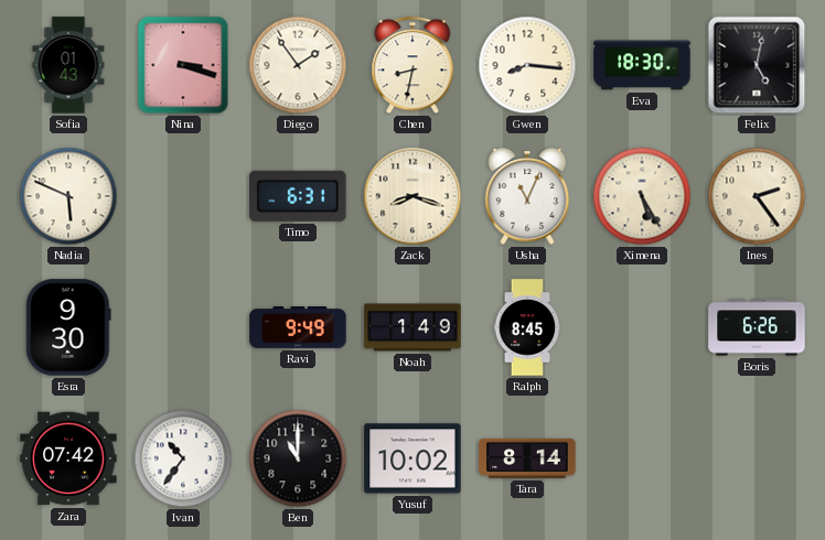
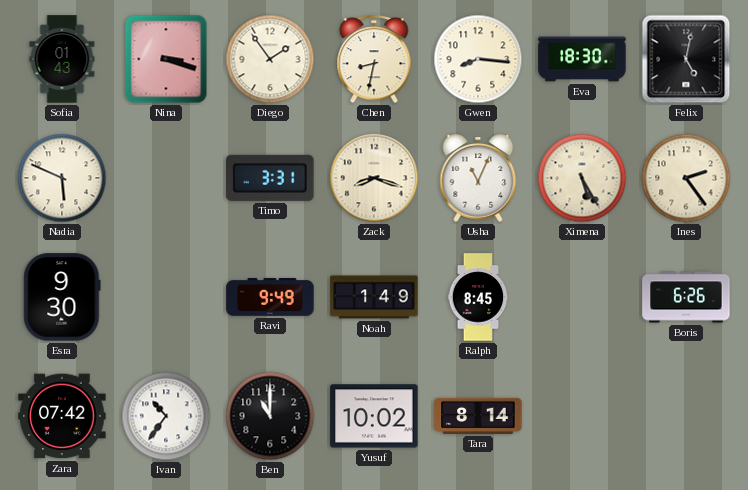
Timo: 6:31 -> 3:31 (270, 178)
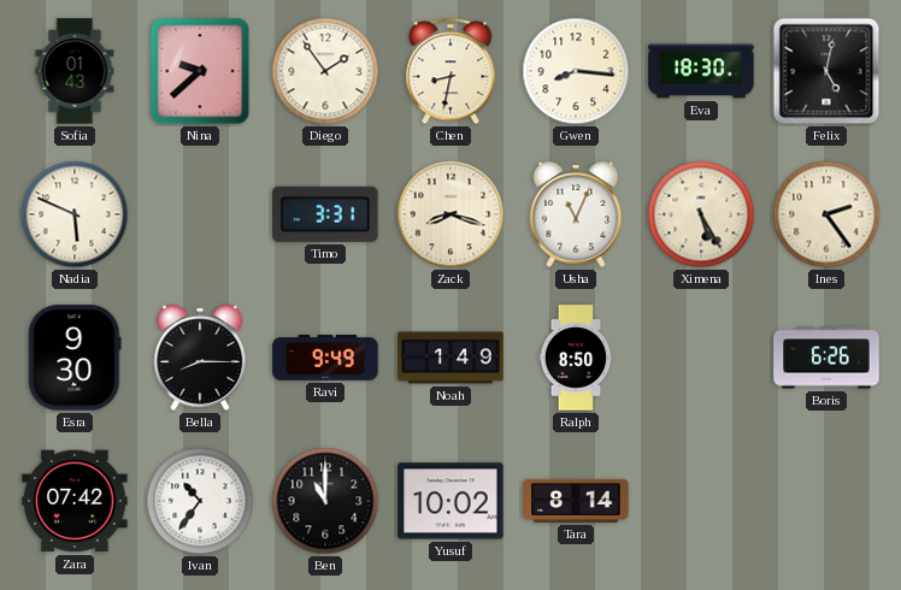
Nina: 3:18 -> 9:38 (200, 71)
Bella: none -> 8:15 (200, 358)
Ralph: 8:45 -> 8:50 (576, 358)
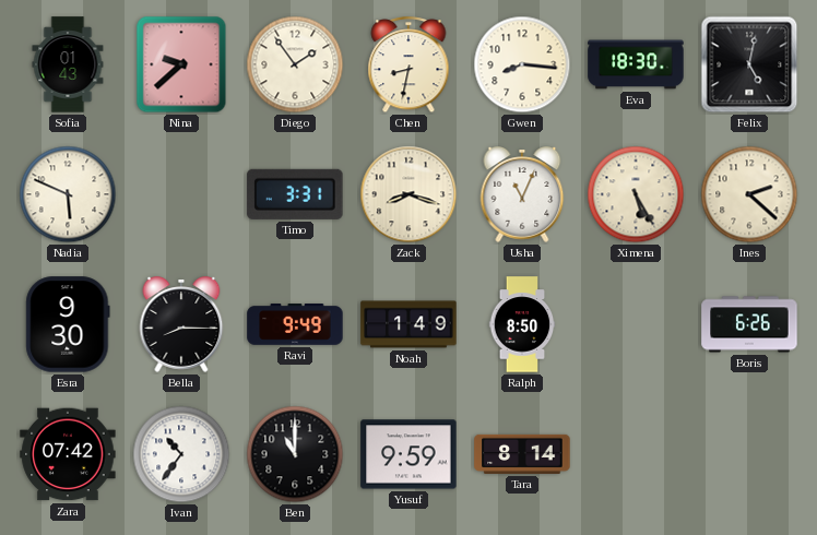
Ines: 2:24 -> 2:22 (749, 194)
Yusuf: 10:02 -> 9:59 (408, 454)
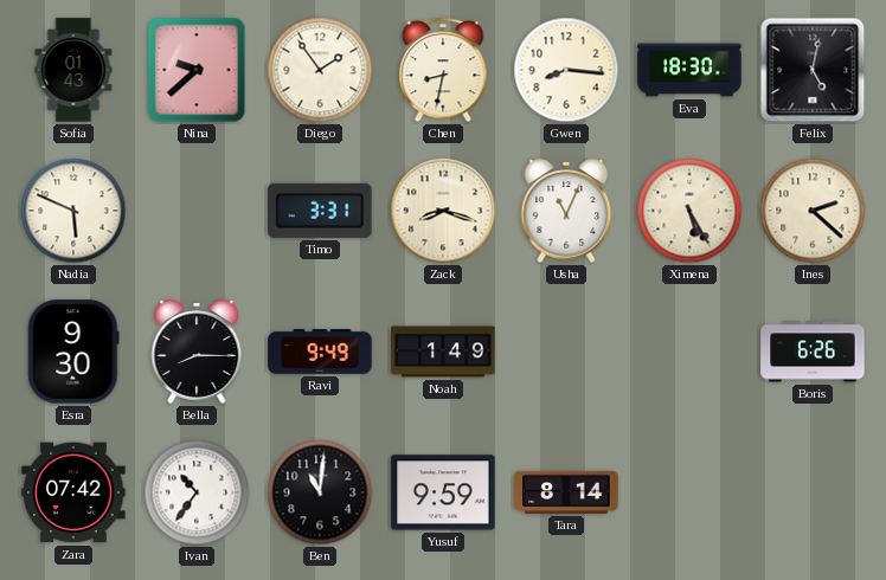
Ralph: 8:50 -> none (522, 324)
Ben: 11:00 -> 11:01 (320, 492)
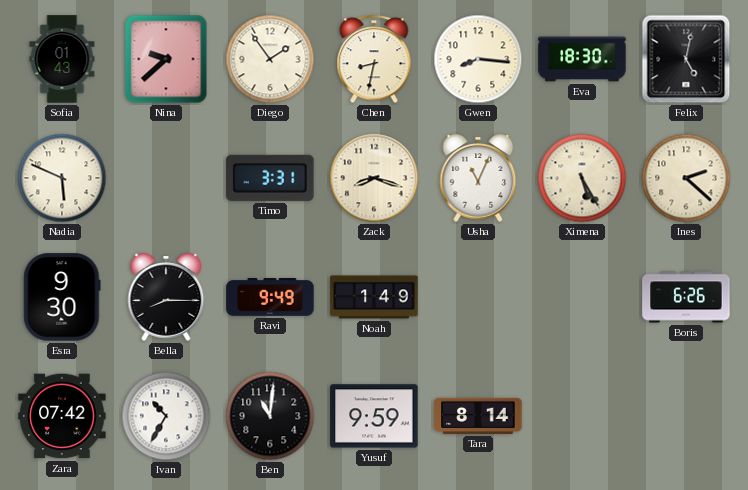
Ivan: 10:36 -> 10:35 (166, 416)
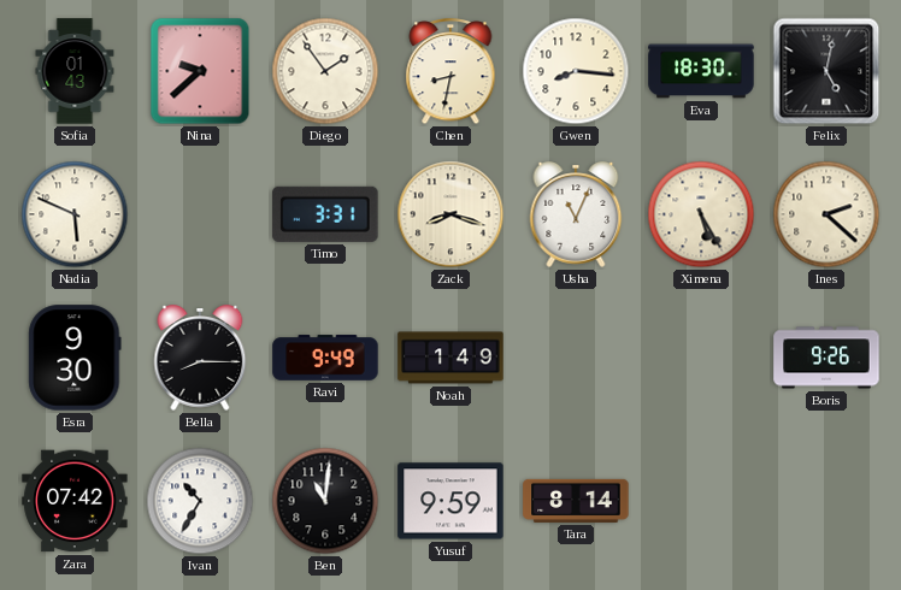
Boris: 6:26 -> 9:26 (826, 358)
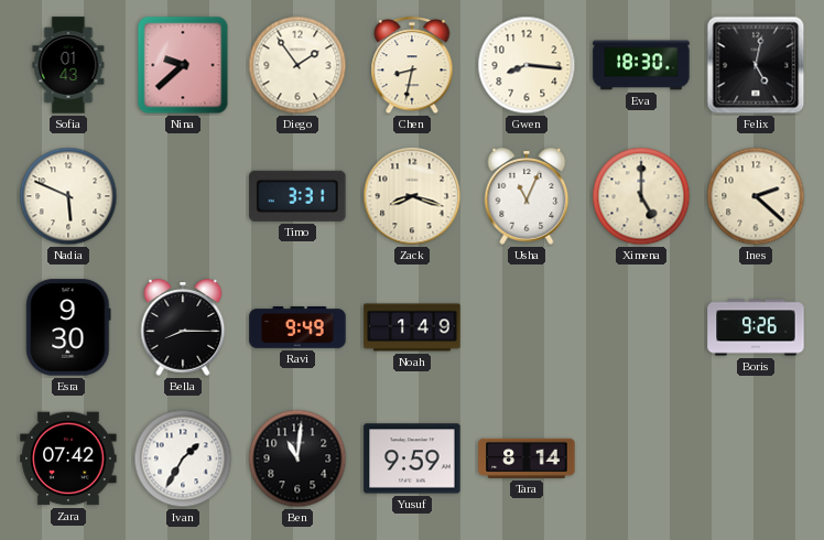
Ximena: 5:25 -> 5:00 (641, 196)
Ivan: 10:35 -> 1:35 (183, 458)
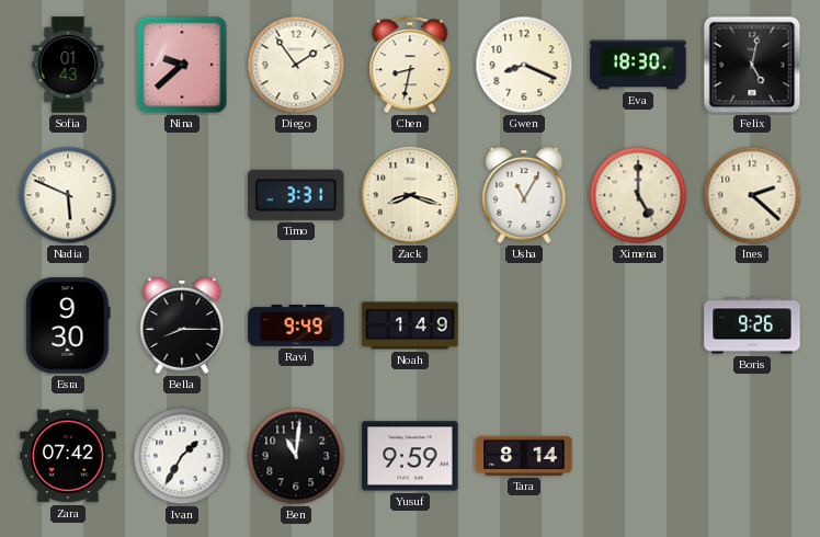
Gwen: 8:16 -> 8:19 (524, 65)
Usha: 11:04 -> 11:05 (524, 195)
